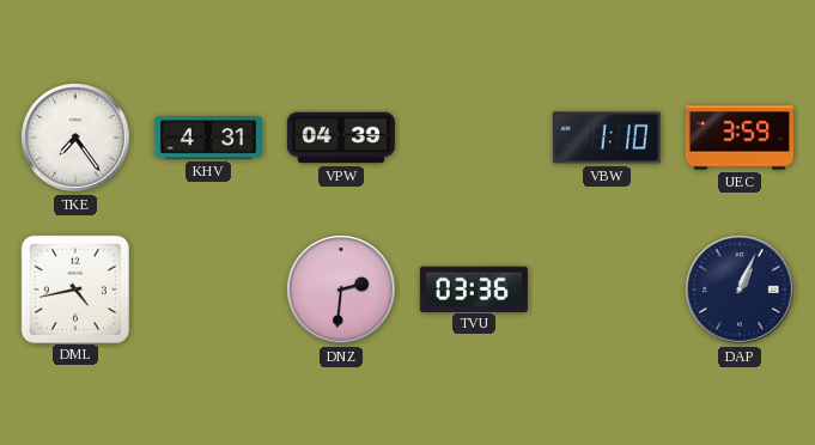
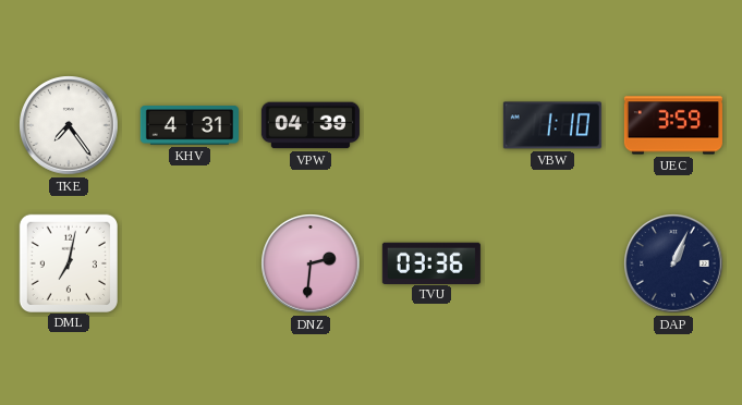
DML: 4:43 -> 7:02 (68, 262)
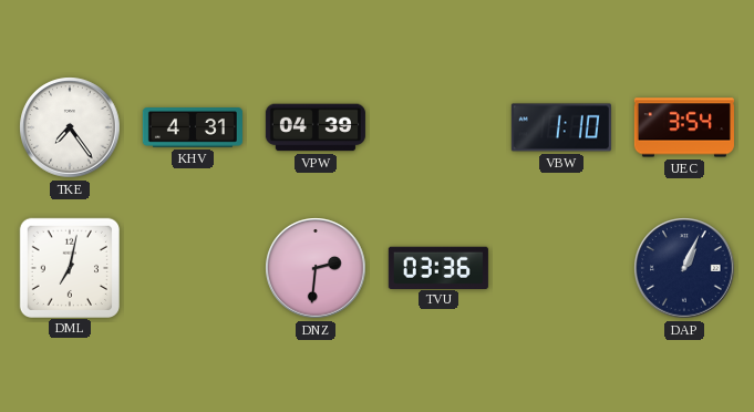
UEC: 3:59 -> 3:54 (684, 127)
